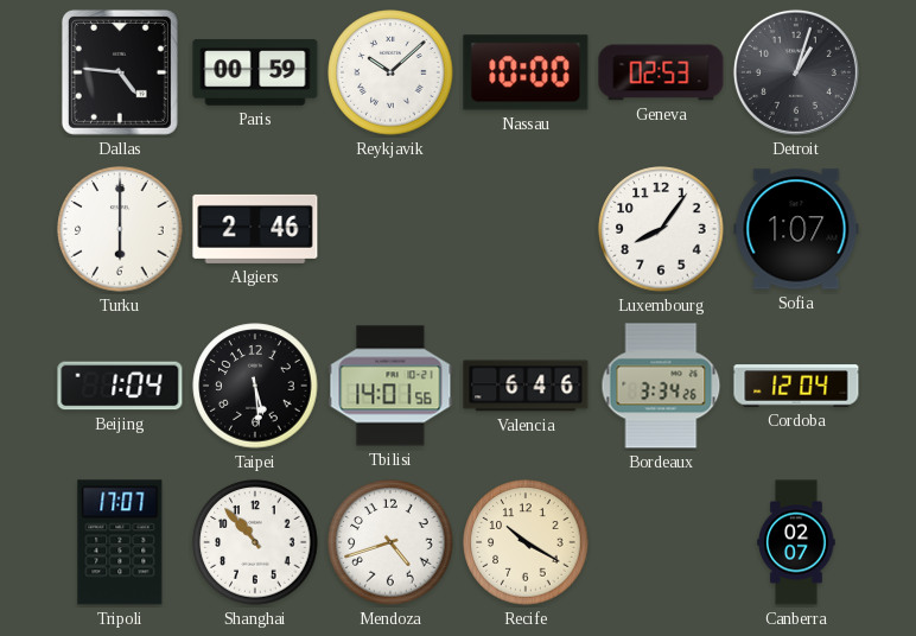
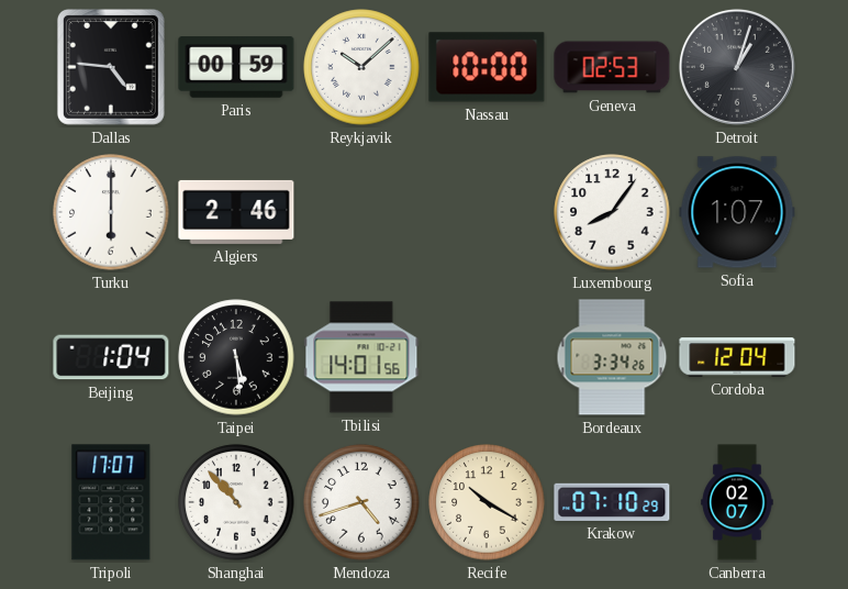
Valencia: 6:46 -> none (526, 386)
Krakow: none -> 07:10 (612, 502)
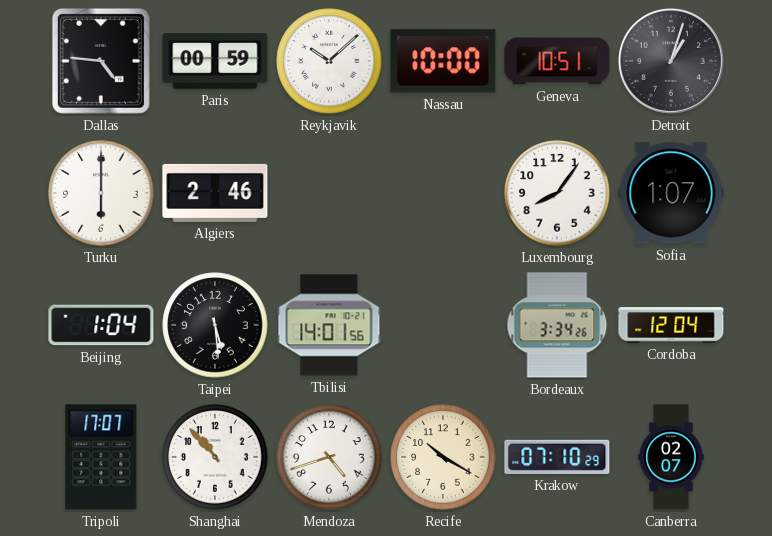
Geneva: 02:53 -> 10:51 (557, 61)
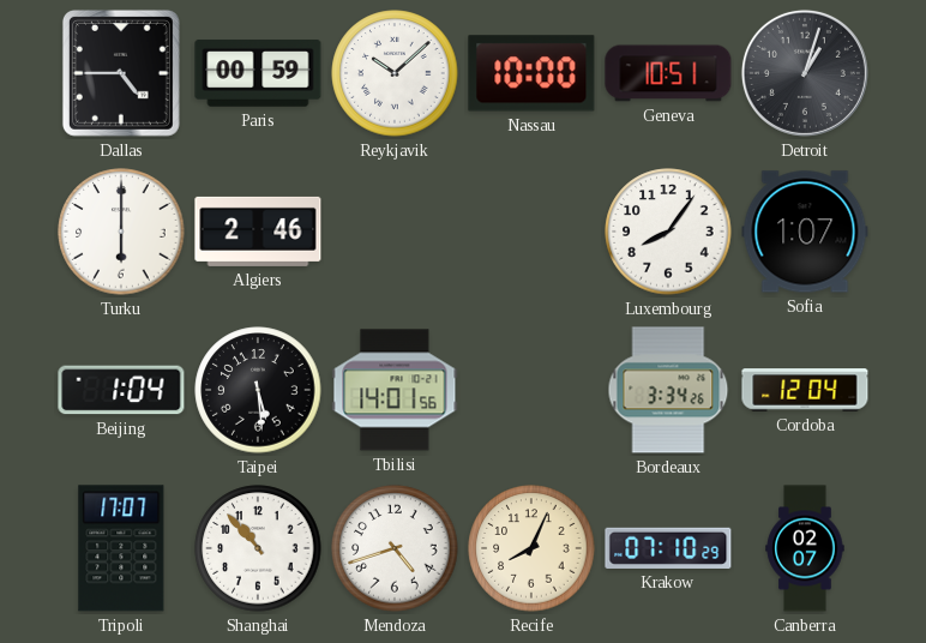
Dallas: 4:46 -> 4:45 (121, 73)
Recife: 10:20 -> 8:04 (531, 548)
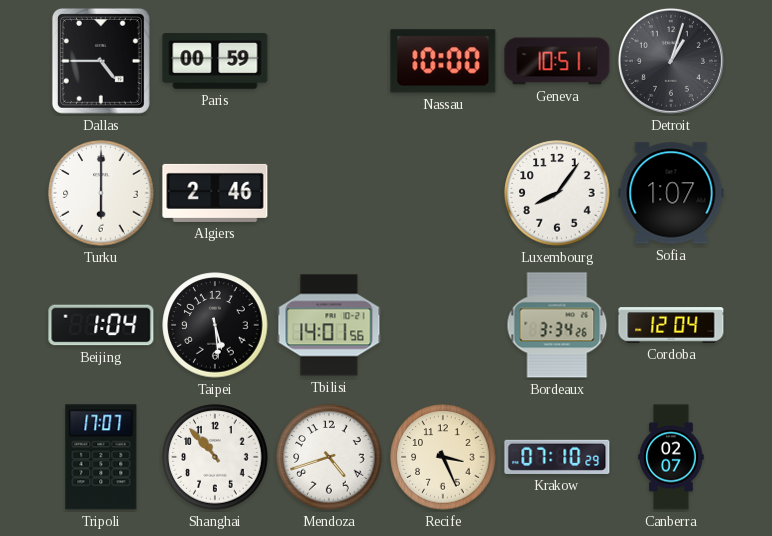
Reykjavik: 10:08 -> none (395, 73)
Recife: 8:04 -> 3:26 (443, 457)
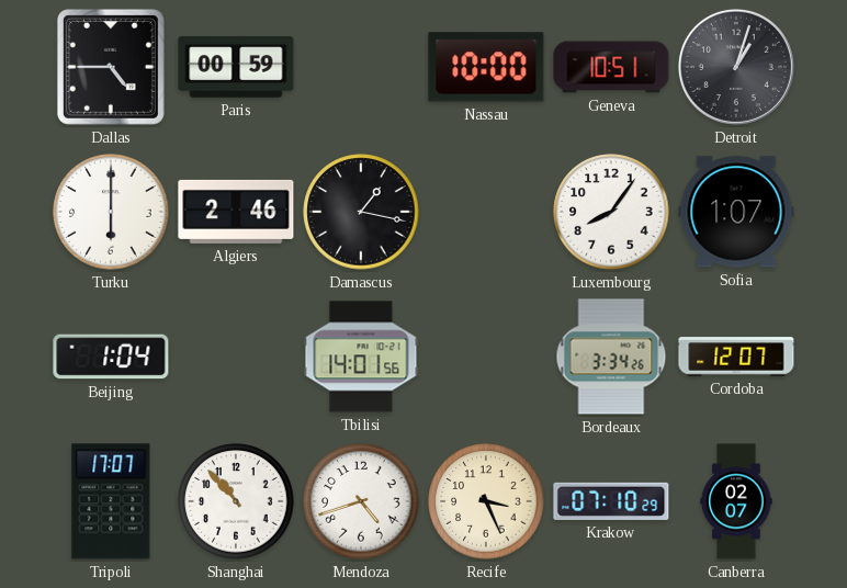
Damascus: none -> 1:17 (361, 212)
Taipei: 5:29 -> none (215, 325)
Cordoba: 12:04 -> 12:07 (736, 357)
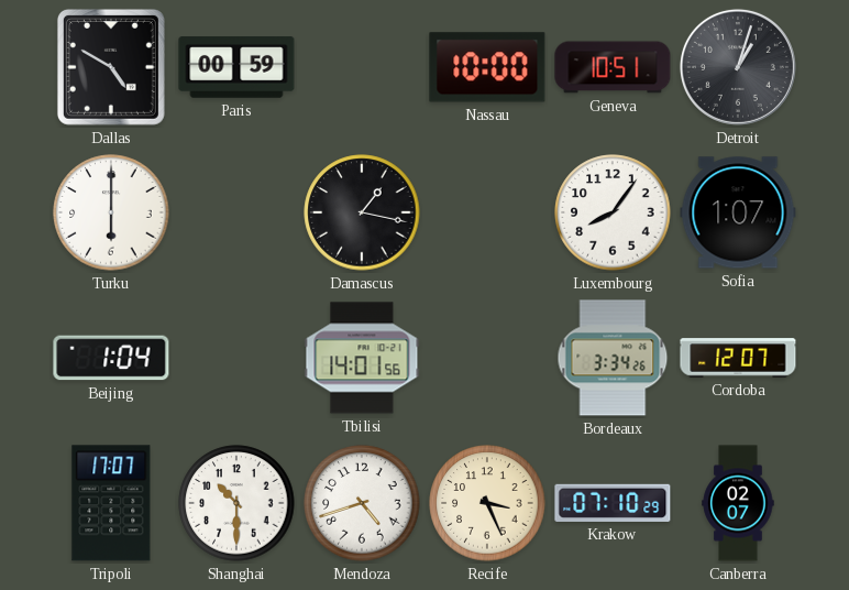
Dallas: 4:45 -> 4:50 (111, 67)
Algiers: 2:46 -> none (236, 212)
Shanghai: 10:53 -> 10:30 (236, 503)
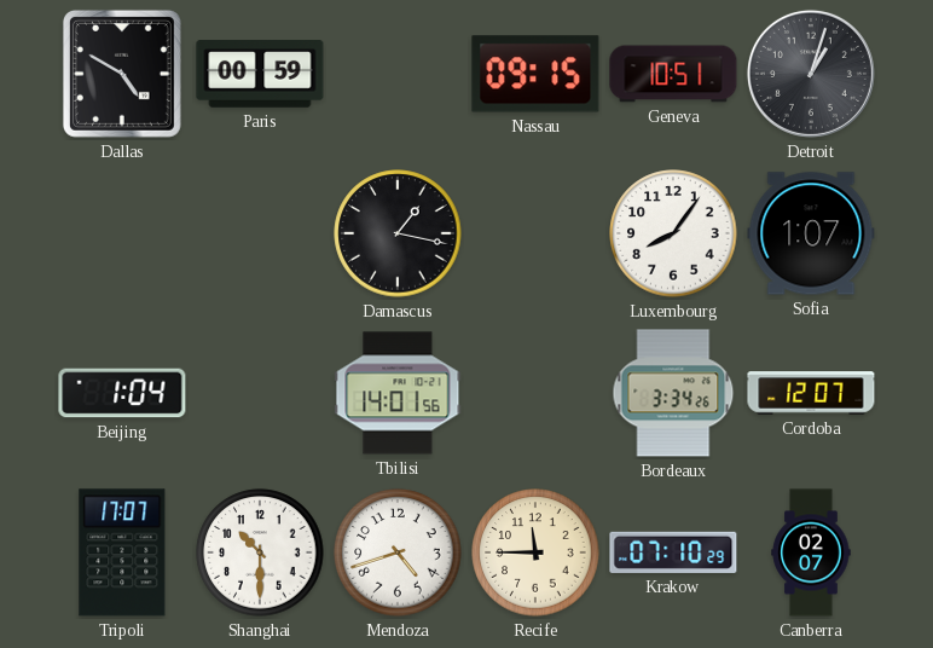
Nassau: 10:00 -> 09:15 (535, 74)
Turku: 6:00 -> none (111, 212)
Recife: 3:26 -> 11:45 (535, 552)
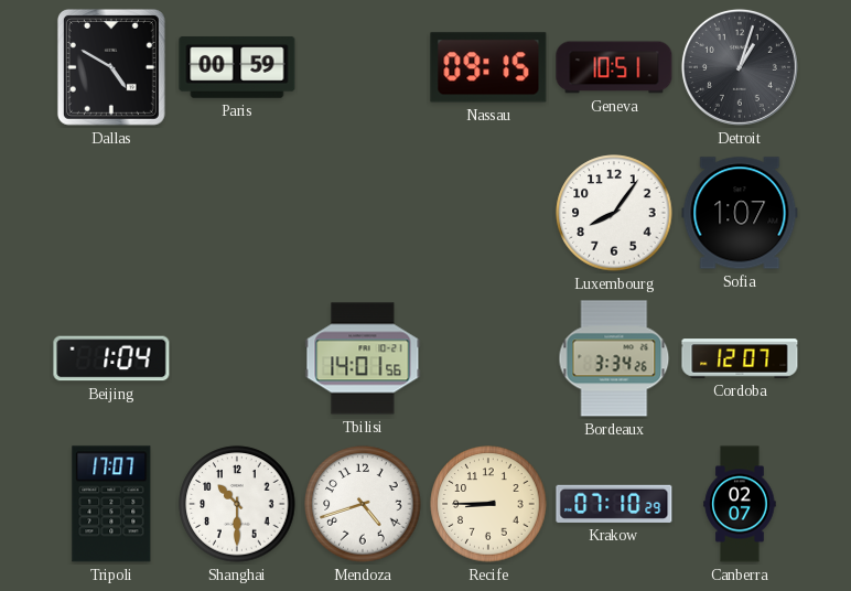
Damascus: 1:17 -> none (398, 233)
Recife: 11:45 -> 8:45 (488, 504)
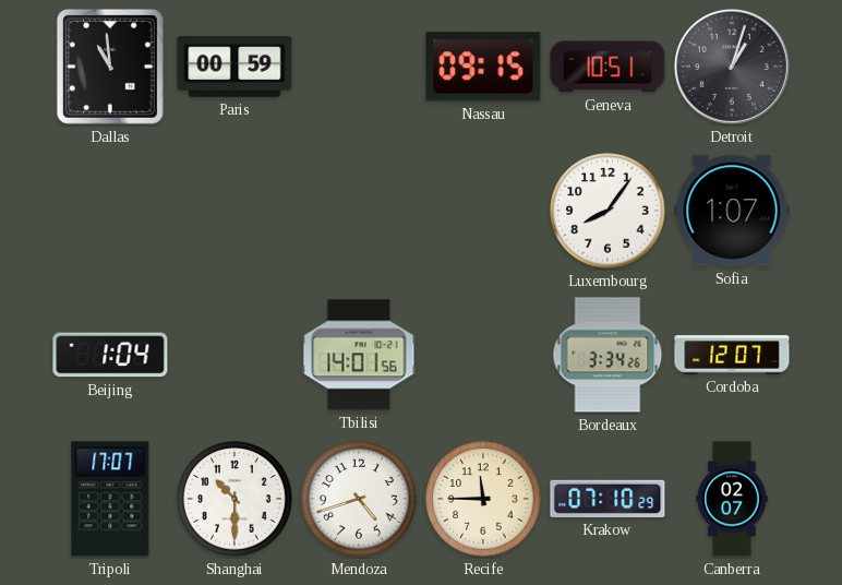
Dallas: 4:50 -> 10:59 (110, 67)
Recife: 8:45 -> 11:45 (483, 499)
